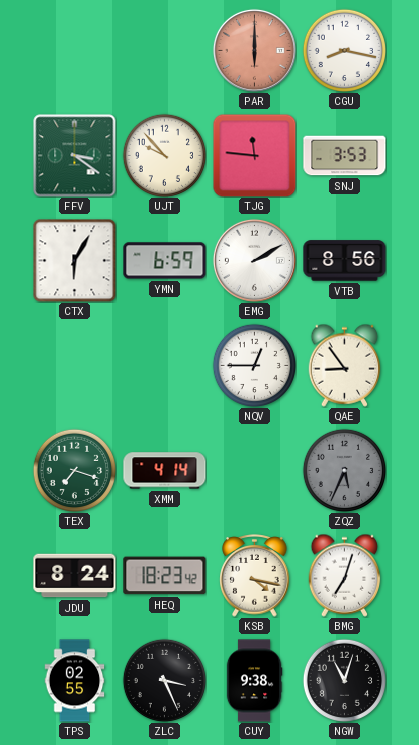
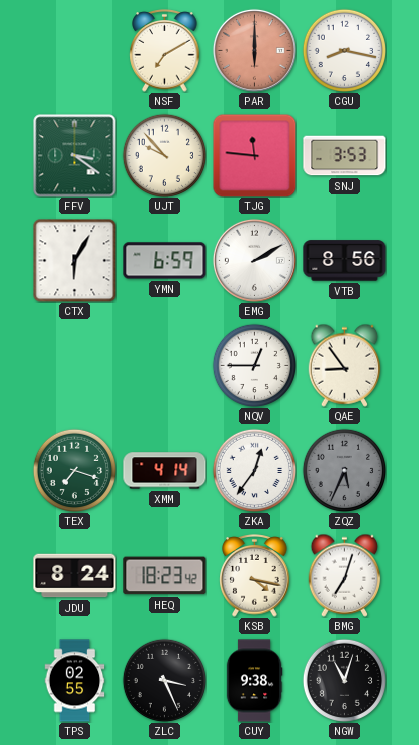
NSF: none -> 7:10 (165, 51)
ZKA: none -> 12:36 (254, 470)
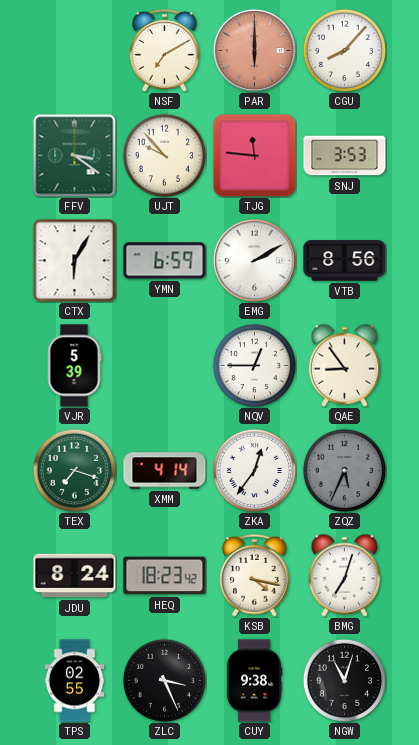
CGU: 8:17 -> 8:07 (344, 50)
VJR: none -> 5:39 (74, 366)
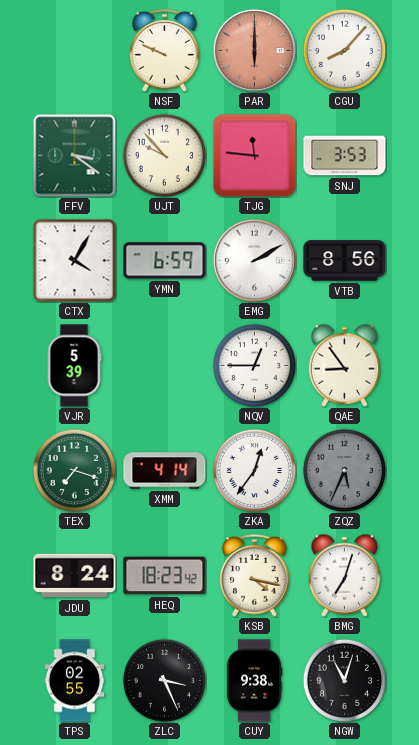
NSF: 7:10 -> 9:49 (165, 51)
CTX: 6:05 -> 4:05 (74, 260)
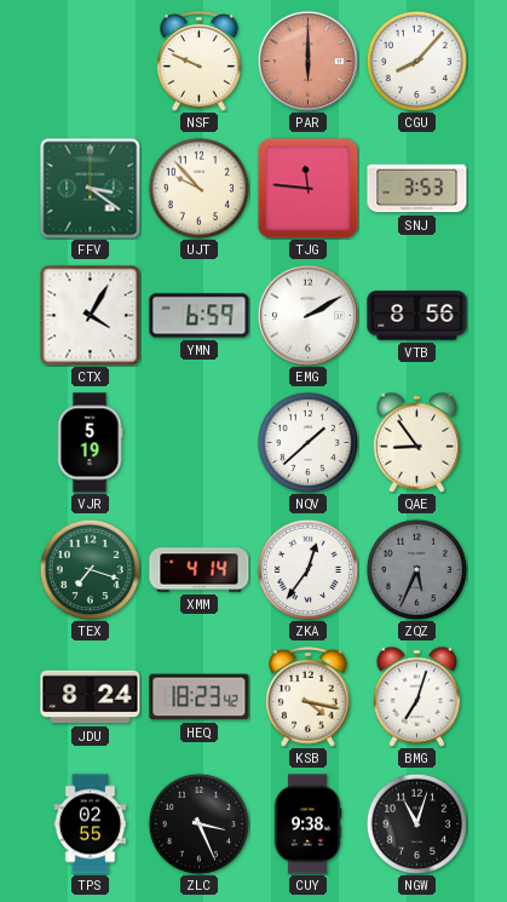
VJR: 5:39 -> 5:19 (90, 443)
NQV: 12:45 -> 1:38 (307, 442)
